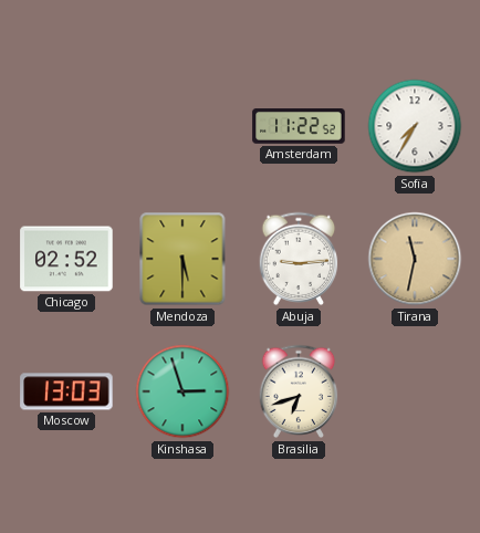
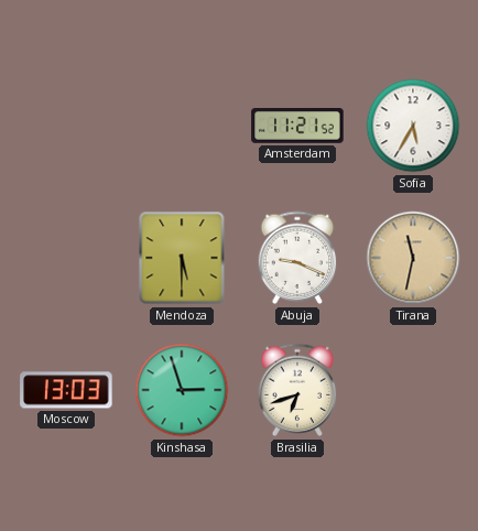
Amsterdam: 11:22 -> 11:21 (297, 127)
Sofia: 7:35 -> 5:35 (413, 126)
Chicago: 02:52 -> none (66, 259)
Abuja: 9:14 -> 9:19 (297, 258)
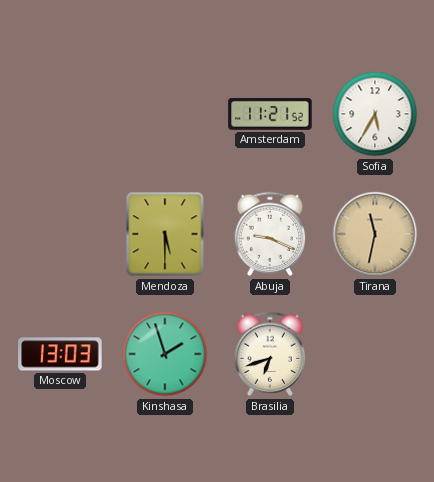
Kinshasa: 2:57 -> 1:57 (165, 354)
